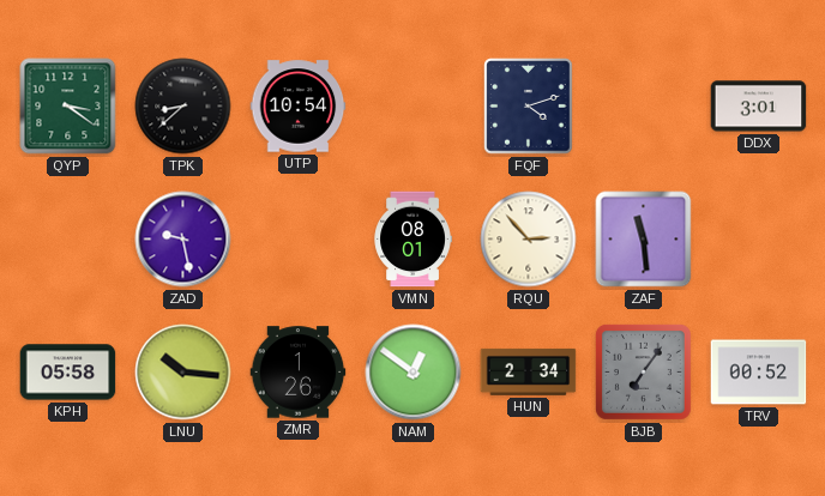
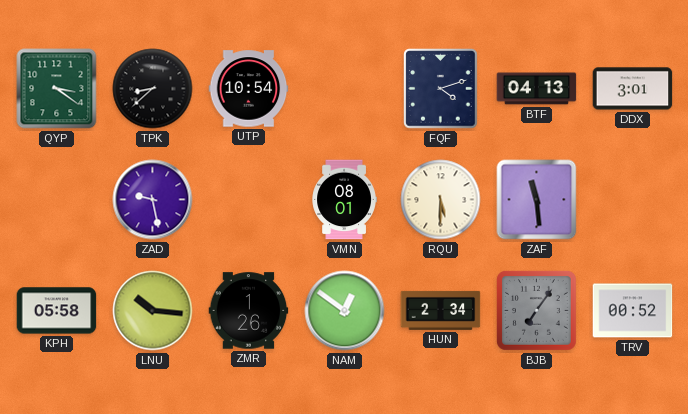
BTF: none -> 04:13 (537, 89)
RQU: 2:53 -> 5:30 (441, 200)
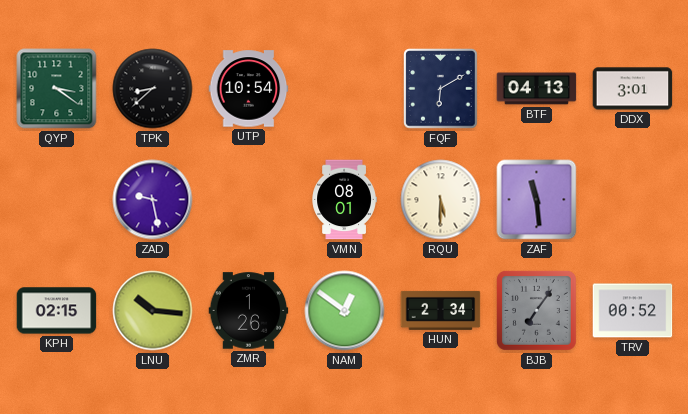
FQF: 4:12 -> 6:10 (441, 89)
KPH: 05:58 -> 02:15 (57, 311)
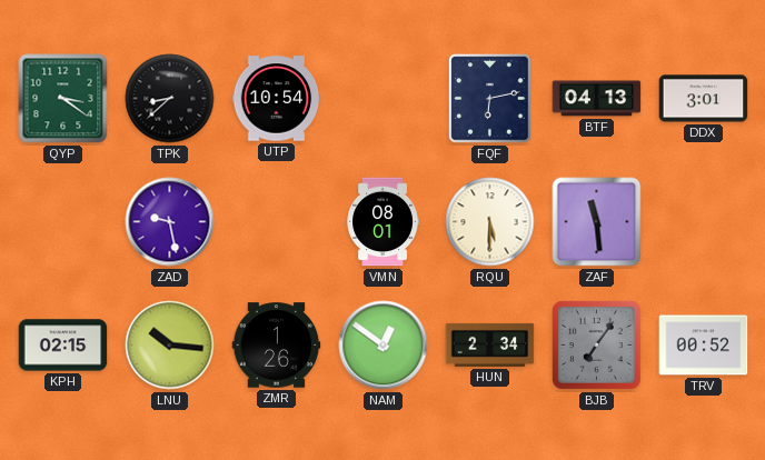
FQF: 6:10 -> 6:13 (490, 99)
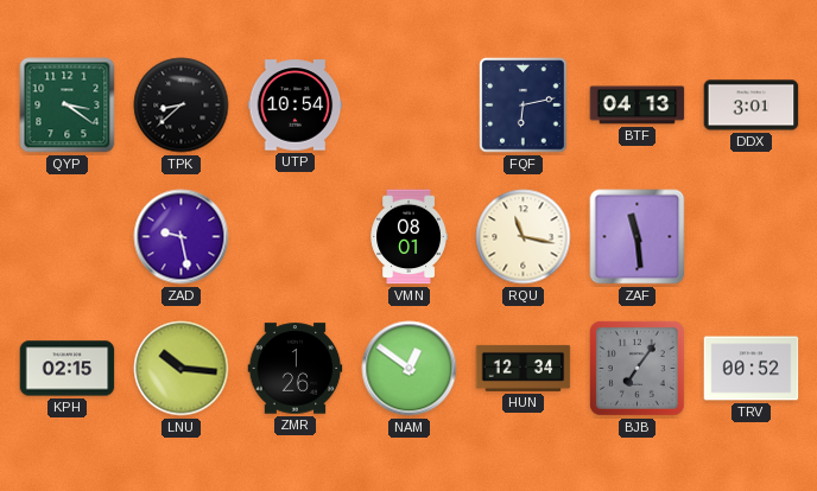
RQU: 5:30 -> 11:17 (524, 237)
HUN: 2:34 -> 12:34 (524, 368)
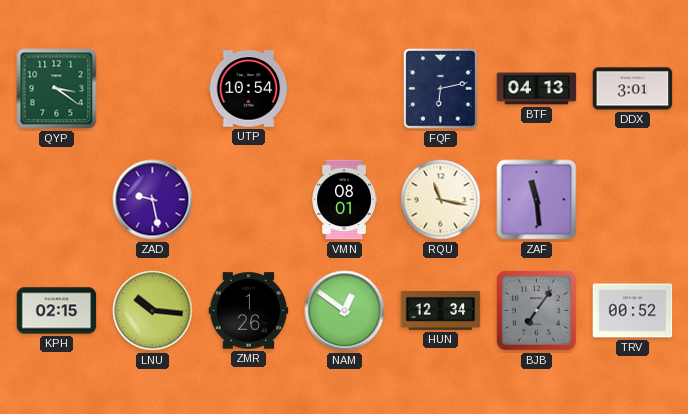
TPK: 8:38 -> none (182, 106)
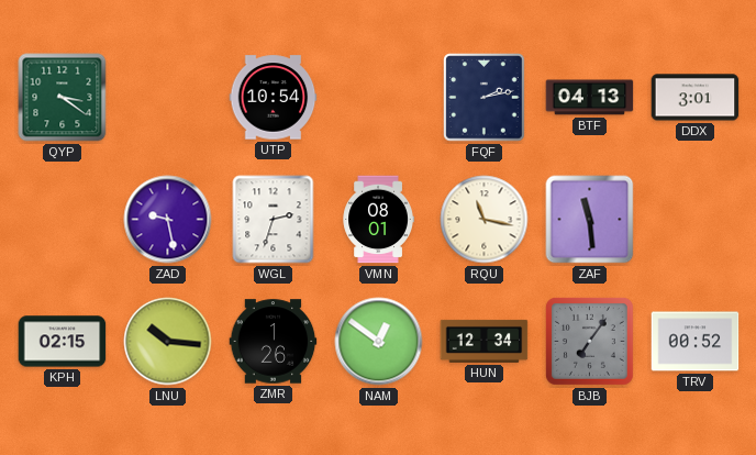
FQF: 6:13 -> 2:13 (485, 98)
WGL: none -> 2:33 (274, 220)
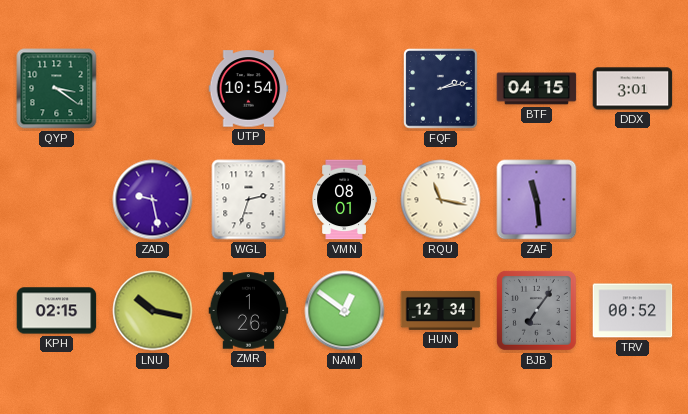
BTF: 04:13 -> 04:15 (537, 89)
LNU: 10:16 -> 10:17 (153, 311)
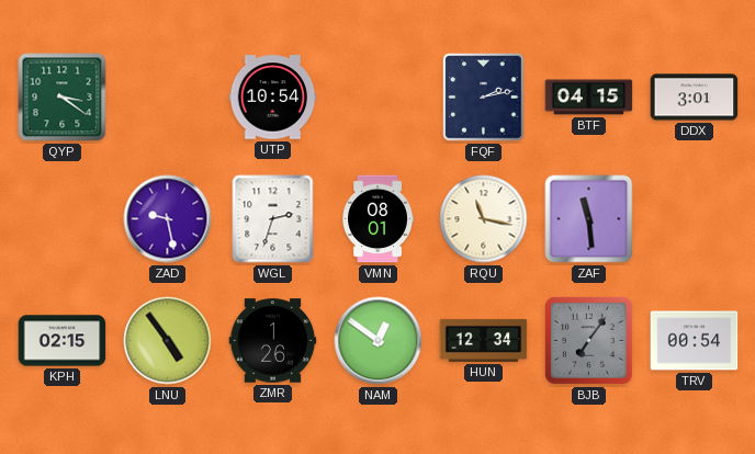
LNU: 10:17 -> 4:54 (168, 341)
TRV: 00:52 -> 00:54 (695, 341)
